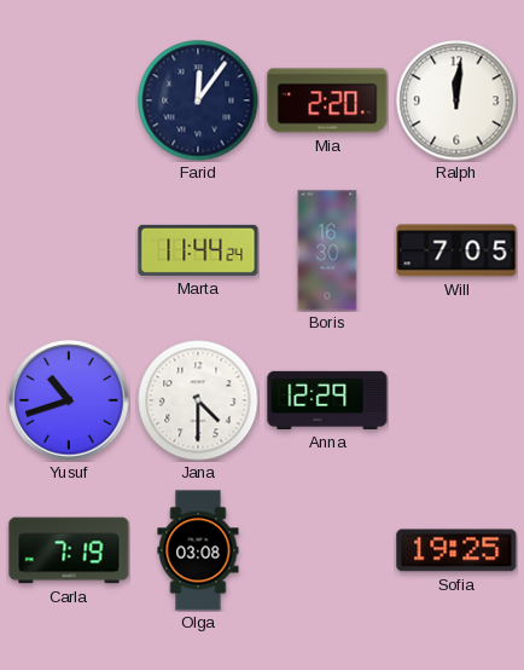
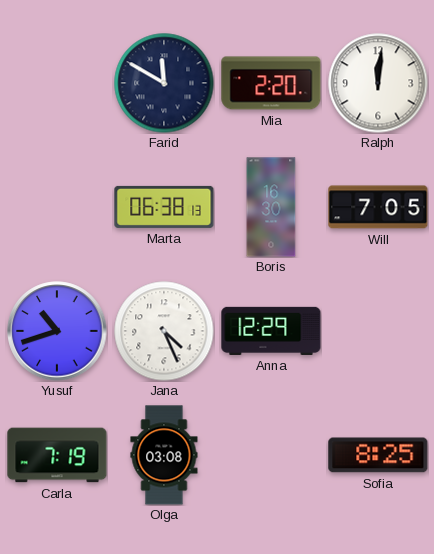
Farid: 12:06 -> 11:50 (164, 83)
Marta: 11:44 -> 06:38 (164, 207)
Jana: 4:30 -> 4:26 (164, 331)
Sofia: 19:25 -> 8:25 (378, 455)
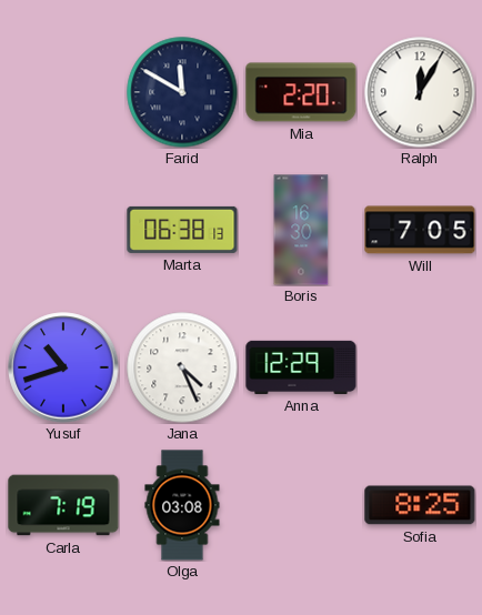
Ralph: 12:01 -> 12:05 (420, 92)
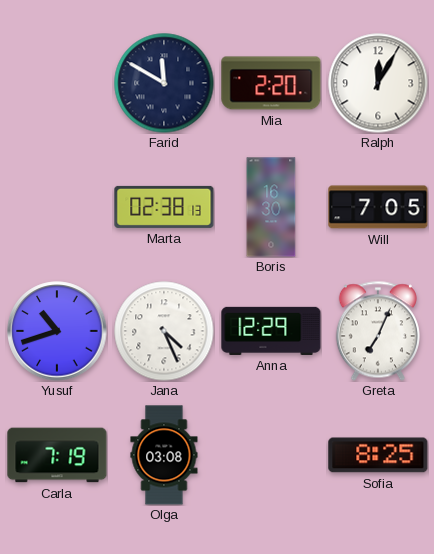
Marta: 06:38 -> 02:38 (164, 207)
Greta: none -> 7:04 (378, 331)
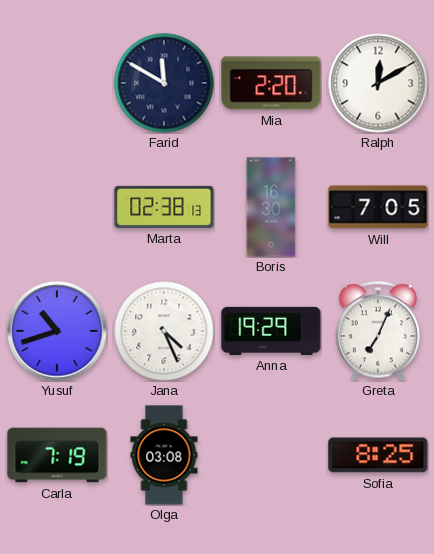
Ralph: 12:05 -> 12:10 (378, 83)
Anna: 12:29 -> 19:29 (271, 331)
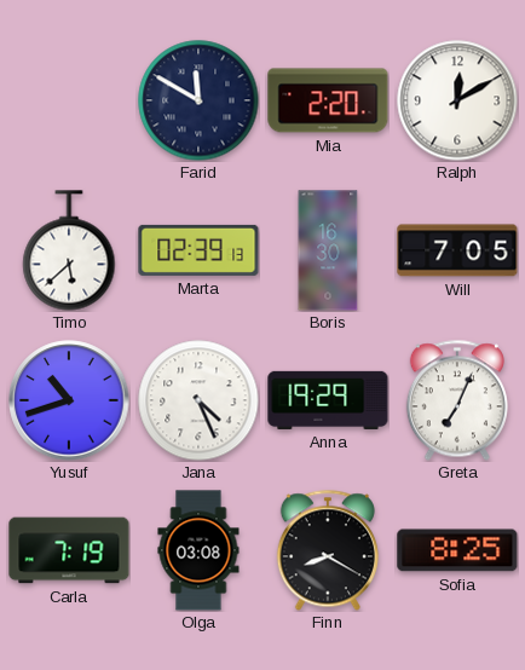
Timo: none -> 5:38 (69, 250)
Marta: 02:38 -> 02:39 (198, 250)
Finn: none -> 8:20 (328, 550)
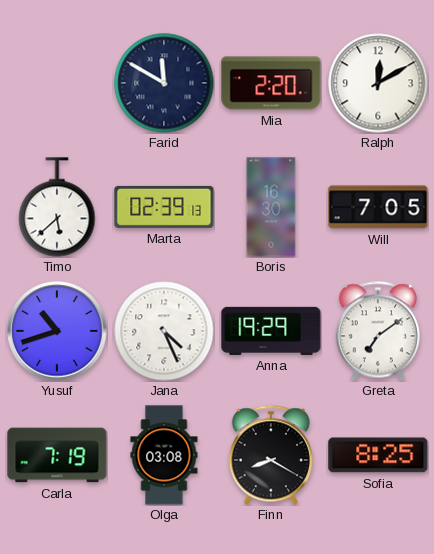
Greta: 7:04 -> 7:09 (378, 331)
